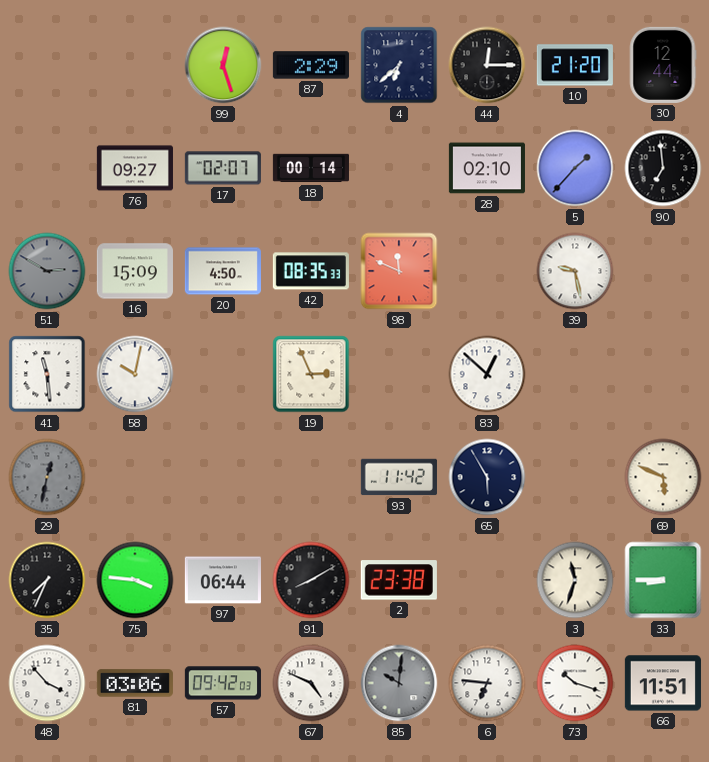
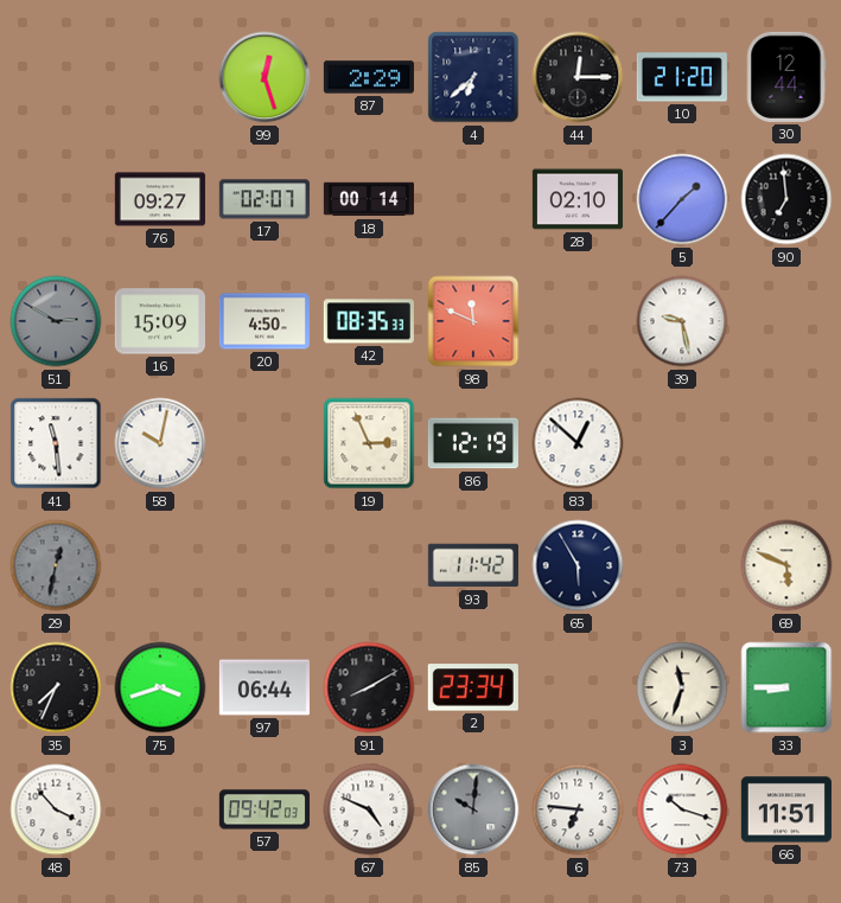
86: none -> 12:19 (473, 443)
75: 3:46 -> 3:42 (160, 687)
2: 23:38 -> 23:34 (473, 687)
81: 03:06 -> none (135, 683)
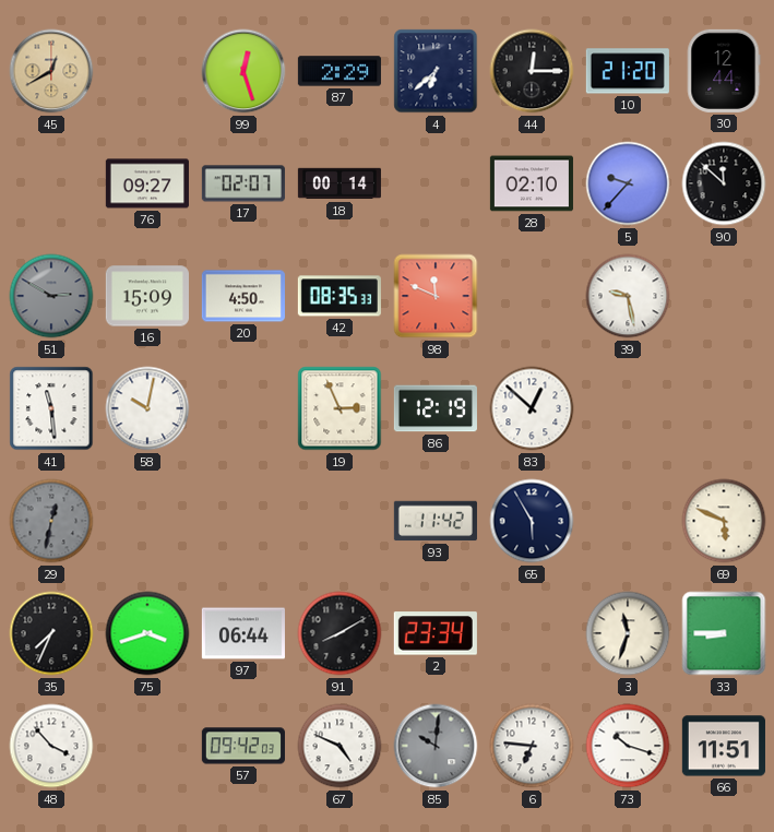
45: none -> 12:40 (51, 71)
5: 1:37 -> 9:37 (628, 183)
90: 6:59 -> 11:52 (724, 183)
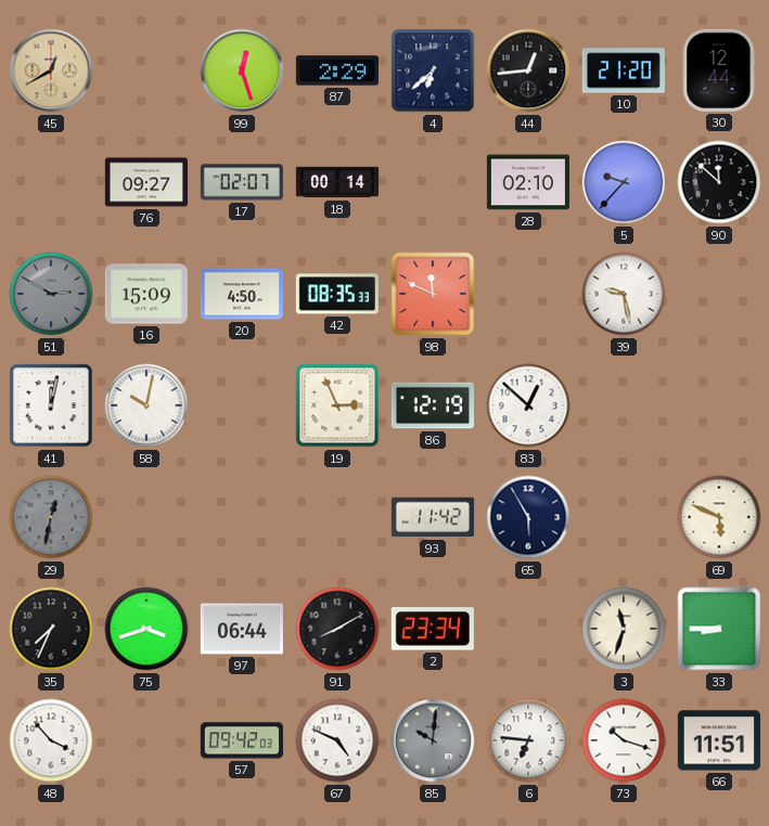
44: 12:15 -> 12:44 (528, 70)
41: 11:29 -> 12:02 (51, 405)
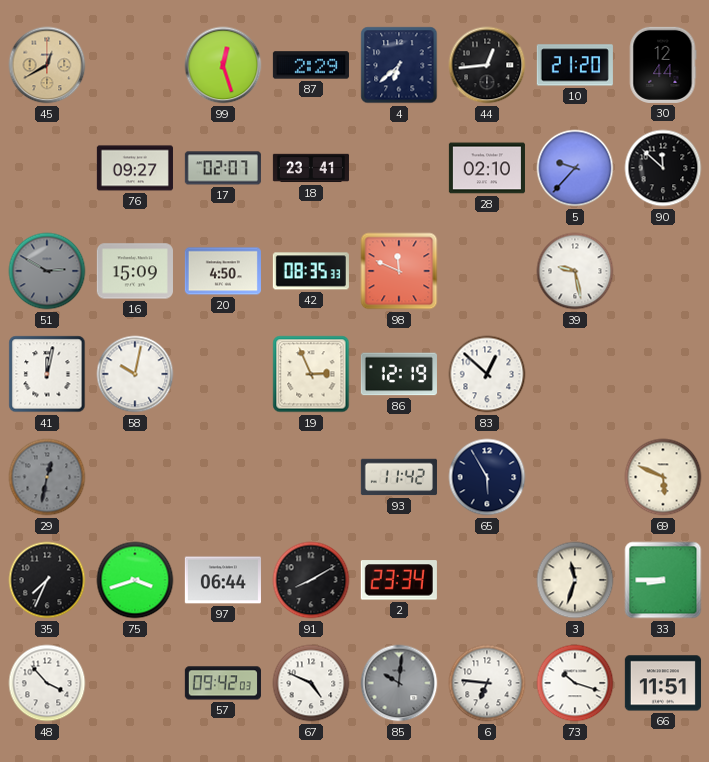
18: 00:14 -> 23:41 (311, 168)
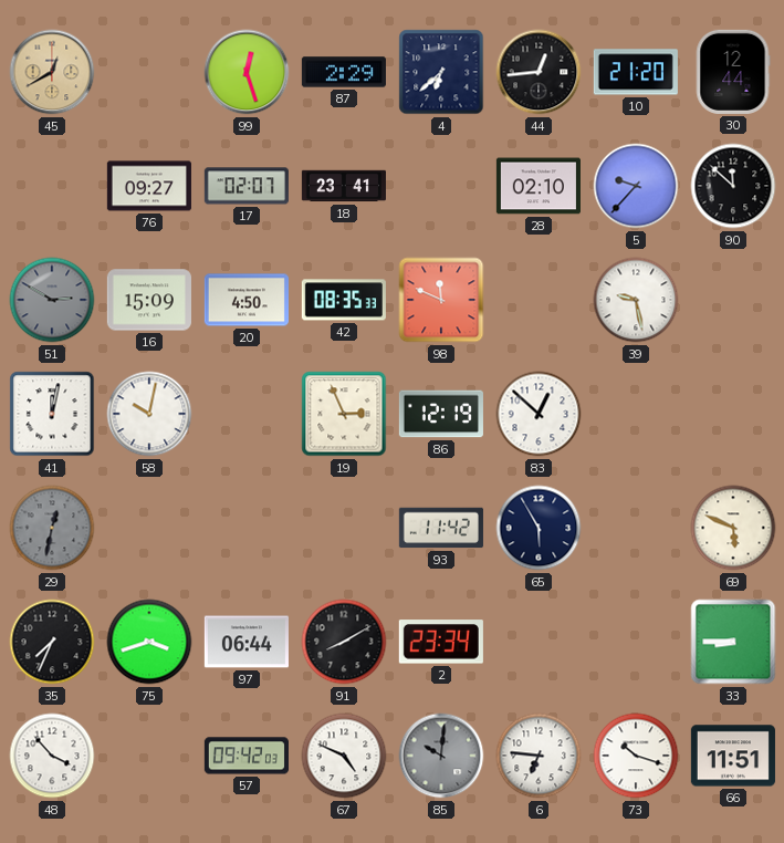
3: 11:33 -> none (575, 580)
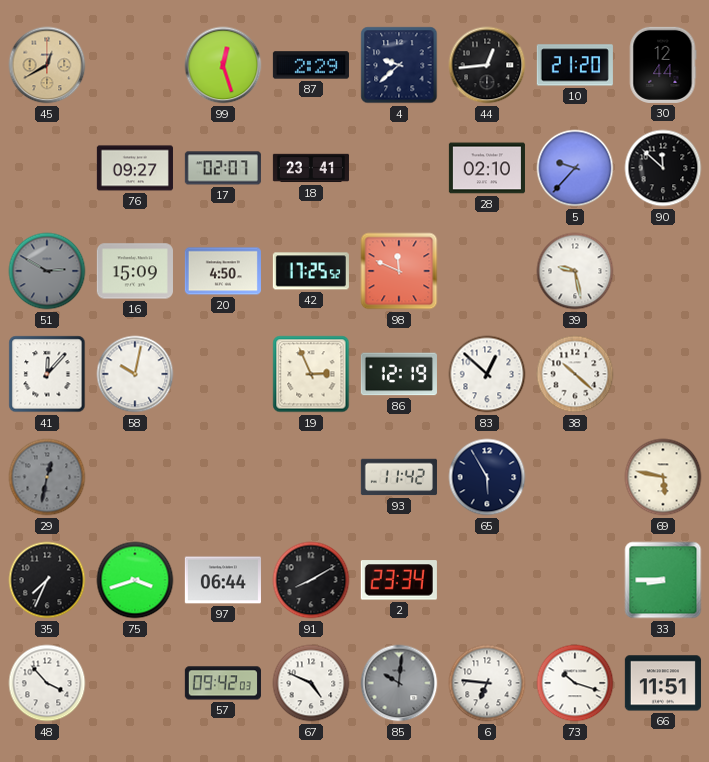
4: 6:38 -> 9:38 (399, 65)
42: 08:35 -> 17:25 (311, 271)
41: 12:02 -> 12:07 (47, 374)
38: none -> 10:22 (575, 374)
69: 5:49 -> 5:47 (663, 477)
